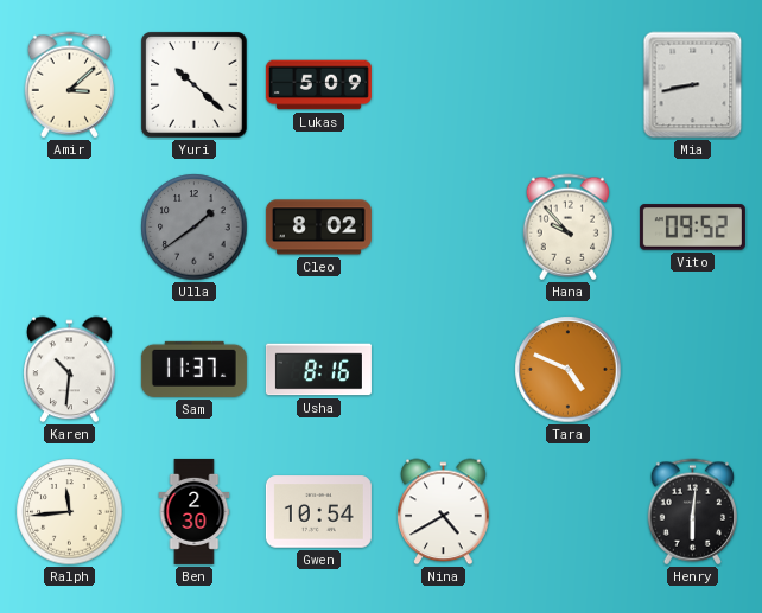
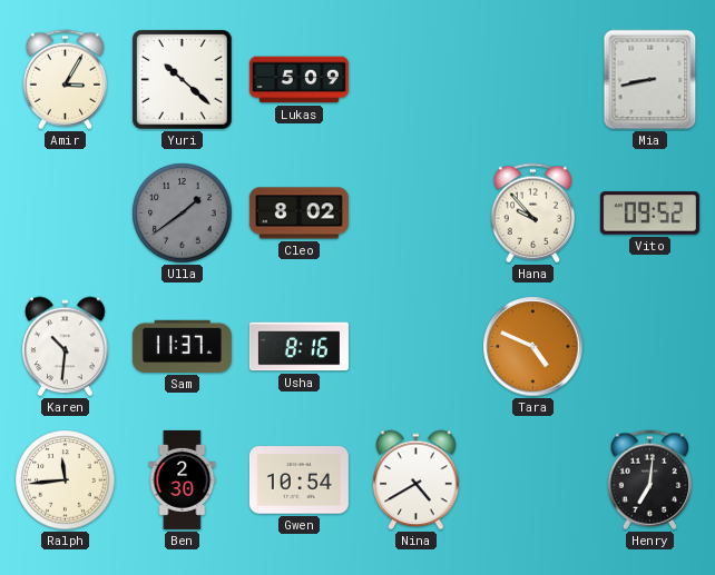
Amir: 3:08 -> 3:05 (65, 80)
Henry: 6:01 -> 7:01 (649, 480)
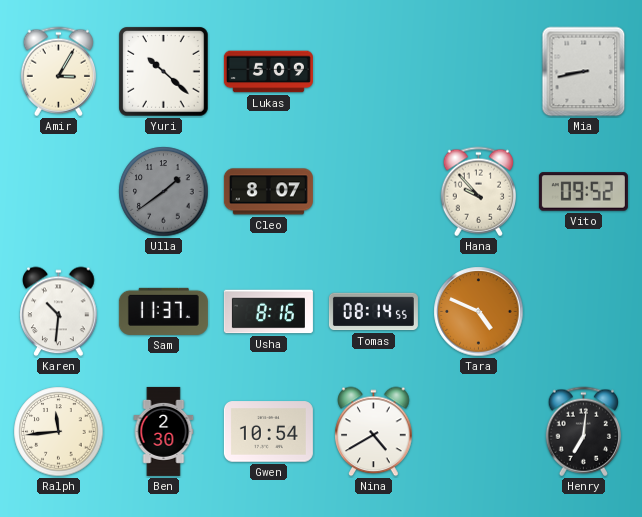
Cleo: 8:02 -> 8:07 (268, 192)
Tomas: none -> 08:14 (373, 312)
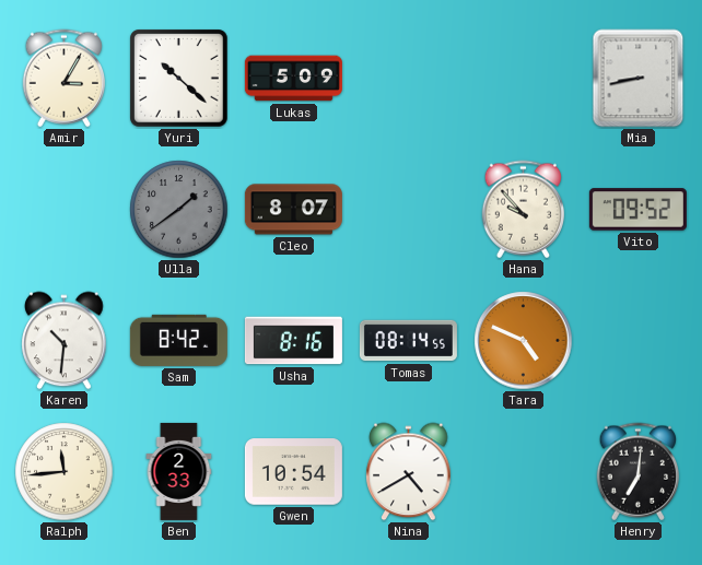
Sam: 11:37 -> 8:42 (178, 340)
Ben: 2:30 -> 2:33 (179, 471)
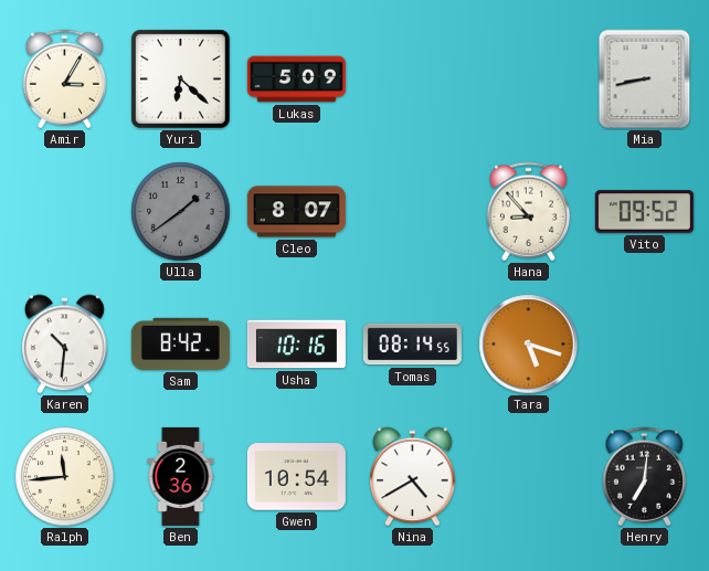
Yuri: 10:22 -> 6:22 (181, 80)
Hana: 9:53 -> 8:53 (528, 212)
Usha: 8:16 -> 10:16 (296, 345)
Tara: 4:49 -> 5:18 (529, 345)
Ben: 2:33 -> 2:36 (181, 476)
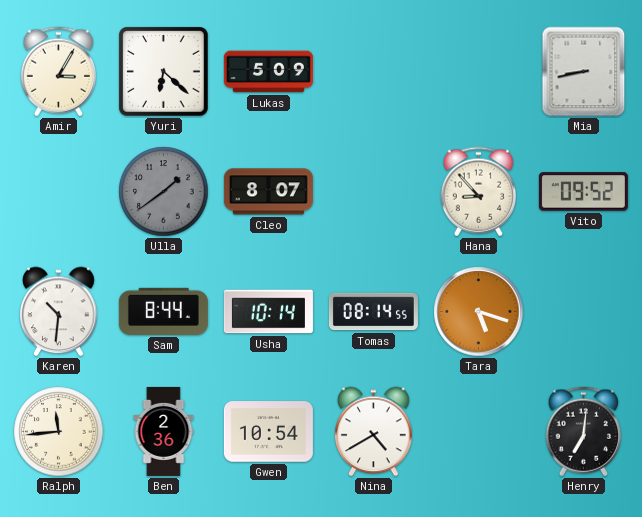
Sam: 8:42 -> 8:44 (163, 311)
Usha: 10:16 -> 10:14 (268, 312)
